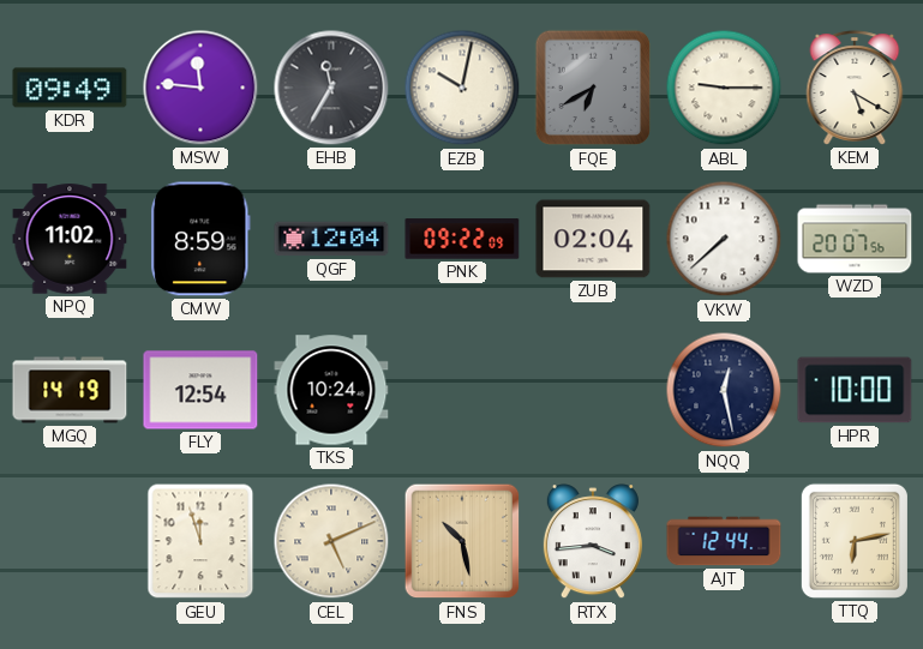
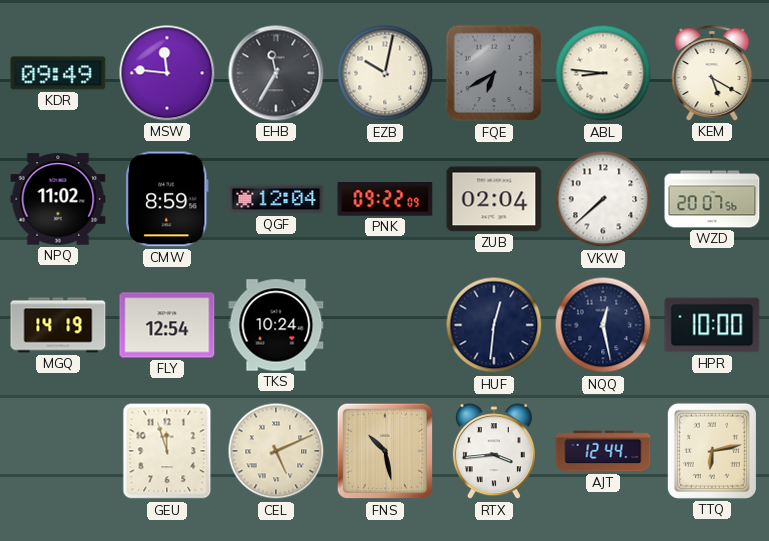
ABL: 9:15 -> 8:46 (603, 73)
HUF: none -> 12:31 (494, 325)
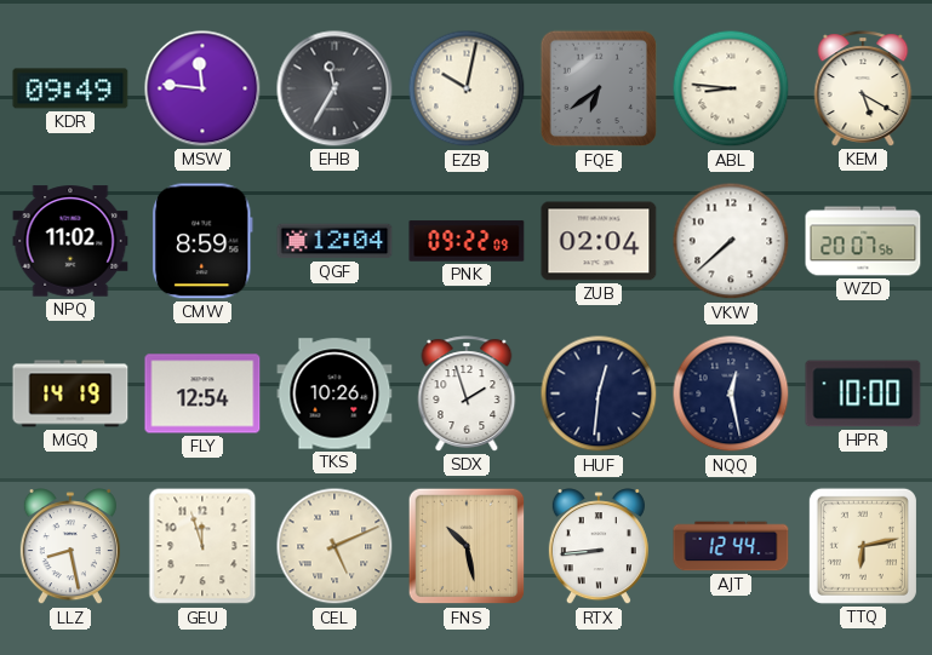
FQE: 6:40 -> 6:39 (599, 88)
TKS: 10:24 -> 10:26 (335, 393)
SDX: none -> 1:57 (467, 393)
LLZ: none -> 8:28 (70, 547)
RTX: 3:44 -> 8:44 (599, 547)
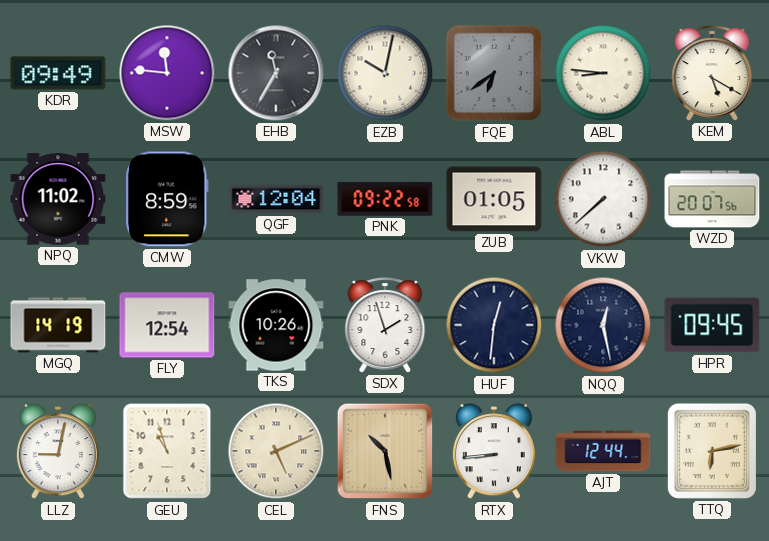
PNK: 09:22:09 -> 09:22:58 (385, 199)
ZUB: 02:04 -> 01:05 (494, 199)
HPR: 10:00 -> 09:45 (712, 325)
LLZ: 8:28 -> 9:02 (58, 452)
GEU: 11:57 -> 10:57 (167, 451)
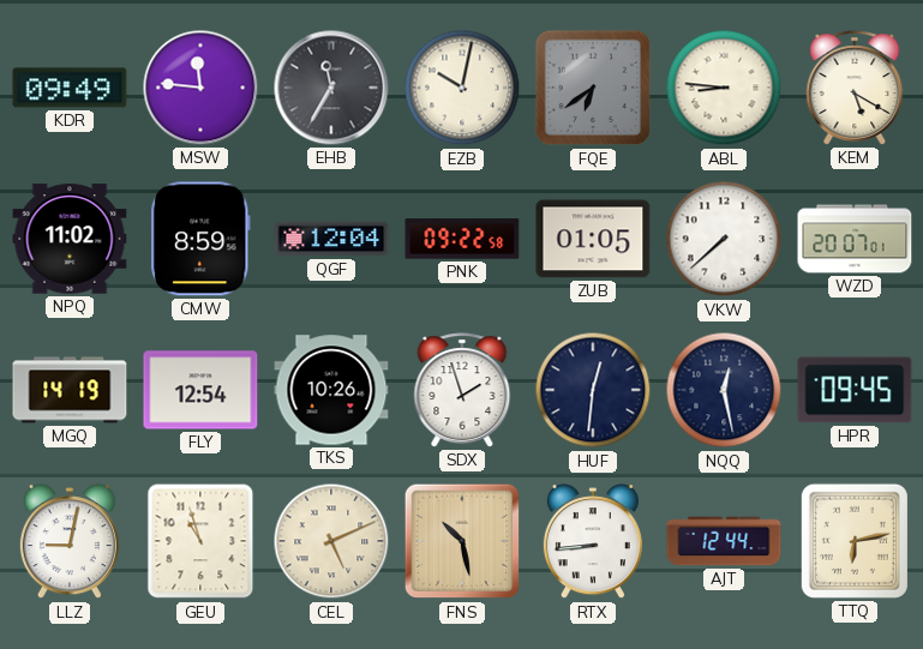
WZD: 20:07:56 -> 20:07:01 (855, 239)
